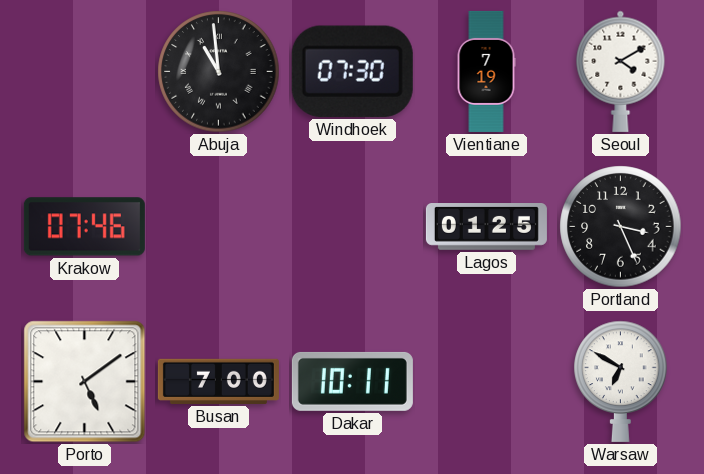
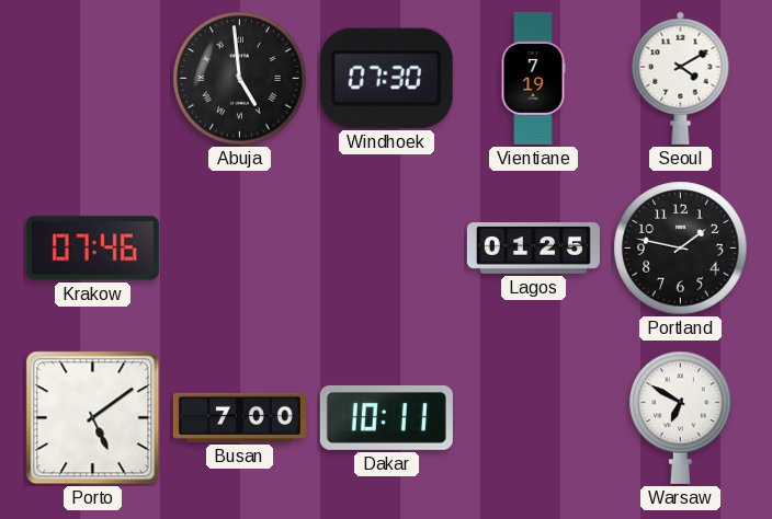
Abuja: 10:59 -> 4:59 (240, 79)
Portland: 3:26 -> 1:47 (681, 249)
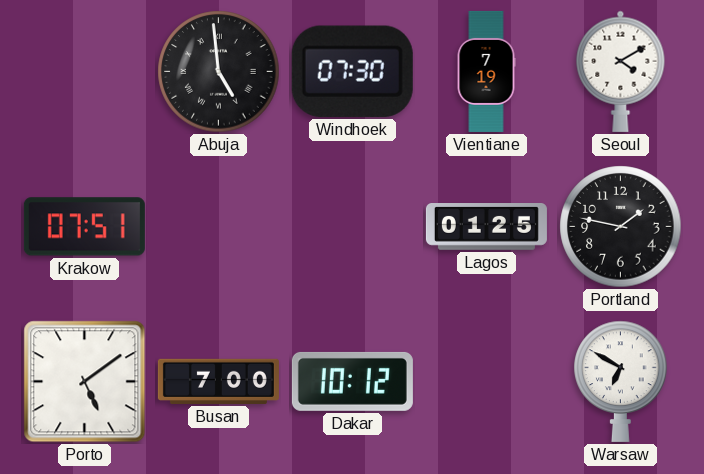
Krakow: 07:46 -> 07:51 (84, 227)
Dakar: 10:11 -> 10:12 (352, 381)
